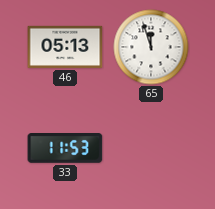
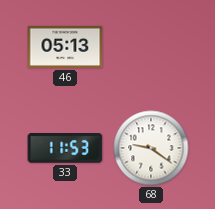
65: 11:57 -> none (151, 47)
68: none -> 9:21 (151, 148)
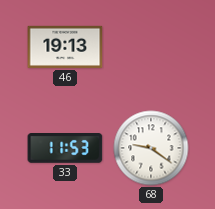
46: 05:13 -> 19:13 (65, 47)
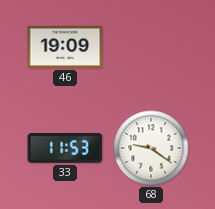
46: 19:13 -> 19:09 (65, 47)
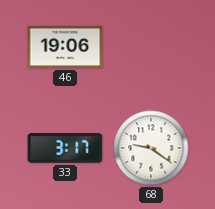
46: 19:09 -> 19:06 (65, 47)
33: 11:53 -> 3:17 (65, 149)
